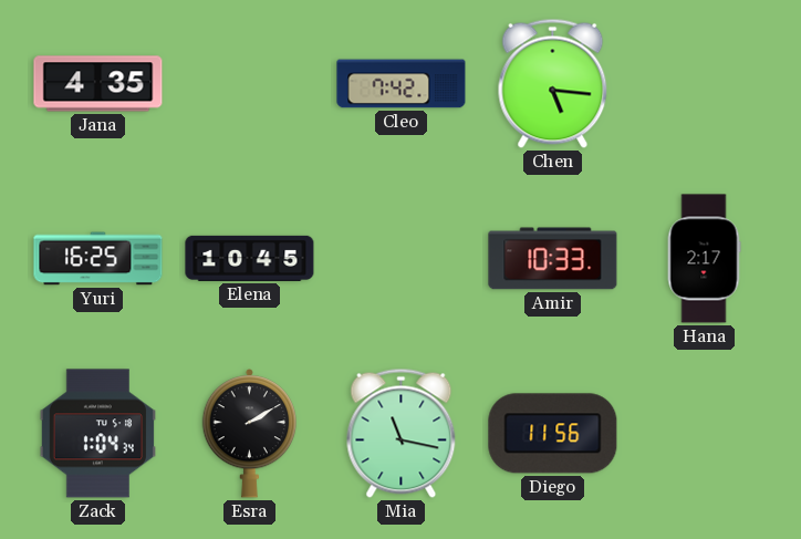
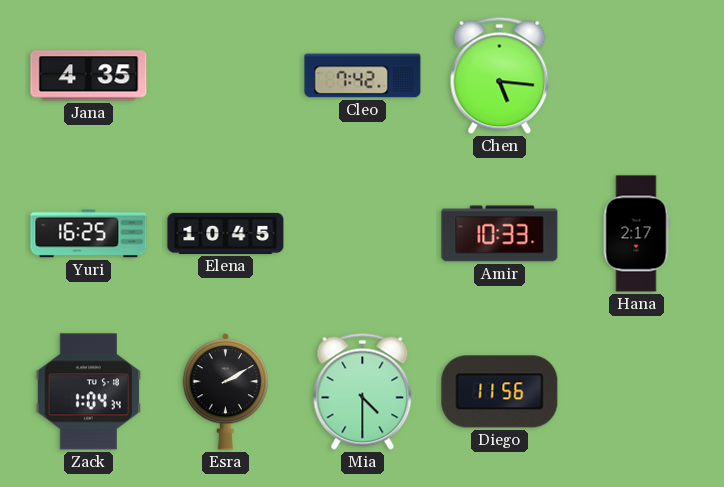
Mia: 11:17 -> 4:30 (363, 391)
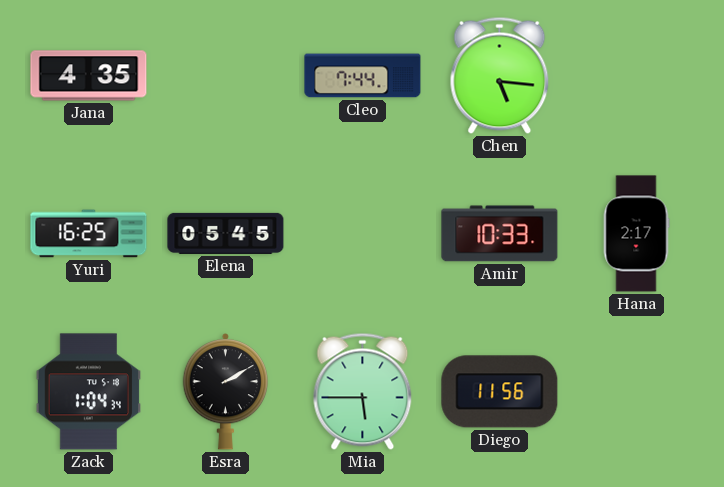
Cleo: 7:42 -> 7:44 (363, 76)
Elena: 10:45 -> 05:45 (226, 233)
Mia: 4:30 -> 5:45 (363, 391)
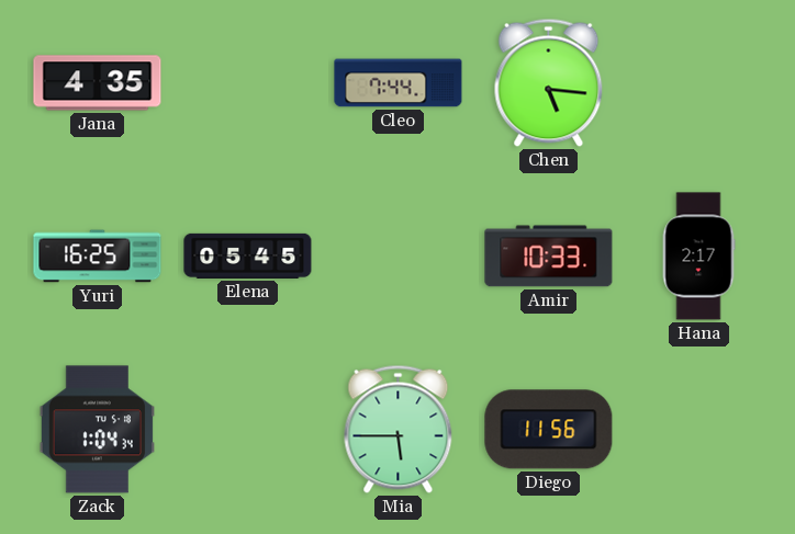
Esra: 2:10 -> none (226, 392)
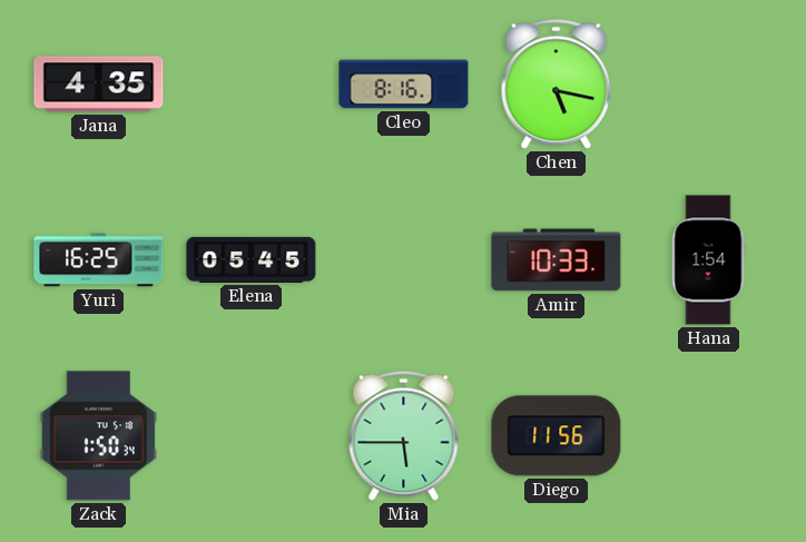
Cleo: 7:44 -> 8:16 (404, 85)
Chen: 5:16 -> 5:17 (557, 83)
Hana: 2:17 -> 1:54 (708, 260)
Zack: 1:04 -> 1:50 (98, 436)
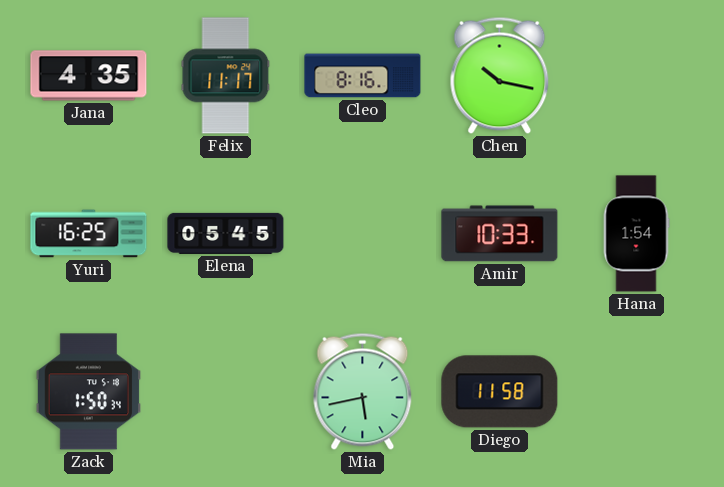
Felix: none -> 11:17 (226, 76)
Chen: 5:17 -> 10:17 (500, 75)
Mia: 5:45 -> 5:43 (363, 391)
Diego: 11:56 -> 11:58 (500, 392)
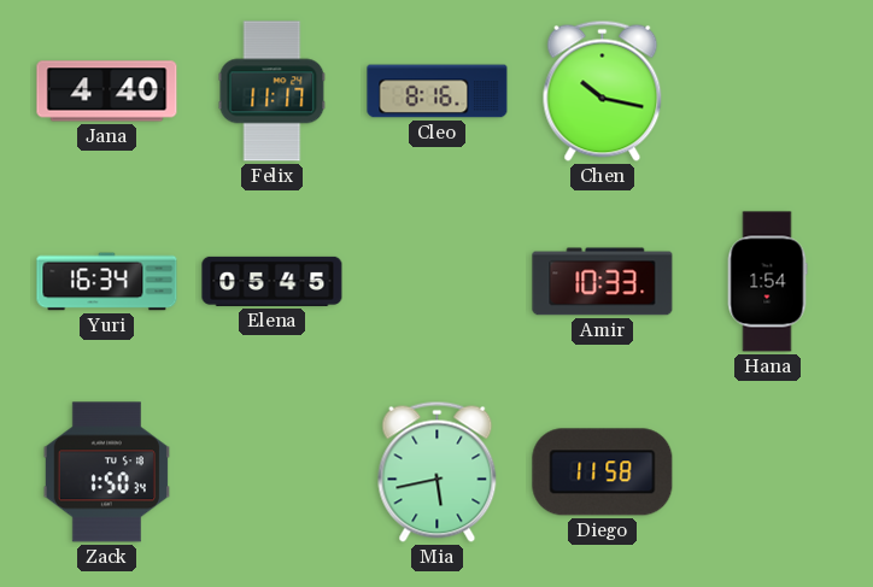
Jana: 4:35 -> 4:40 (107, 92)
Yuri: 16:25 -> 16:34 (107, 282)
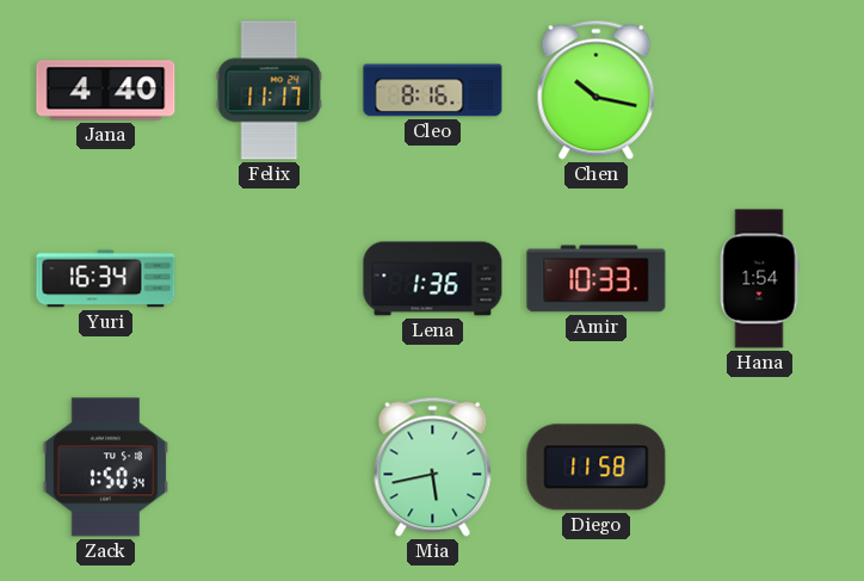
Elena: 05:45 -> none (273, 281)
Lena: none -> 1:36 (433, 279)
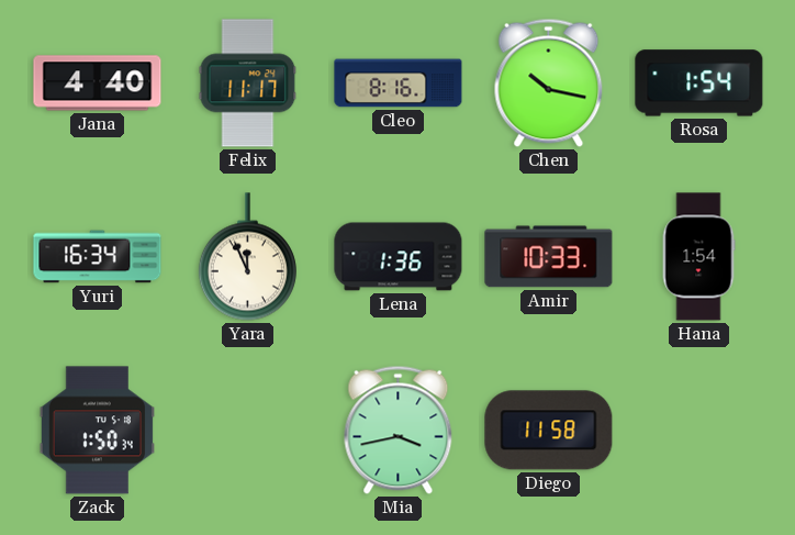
Rosa: none -> 1:54 (699, 83)
Yara: none -> 11:56 (247, 257)
Mia: 5:43 -> 3:43 (399, 430)
